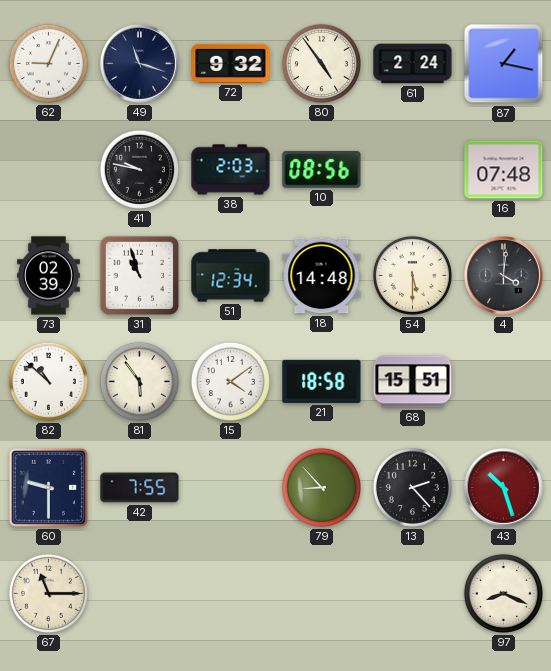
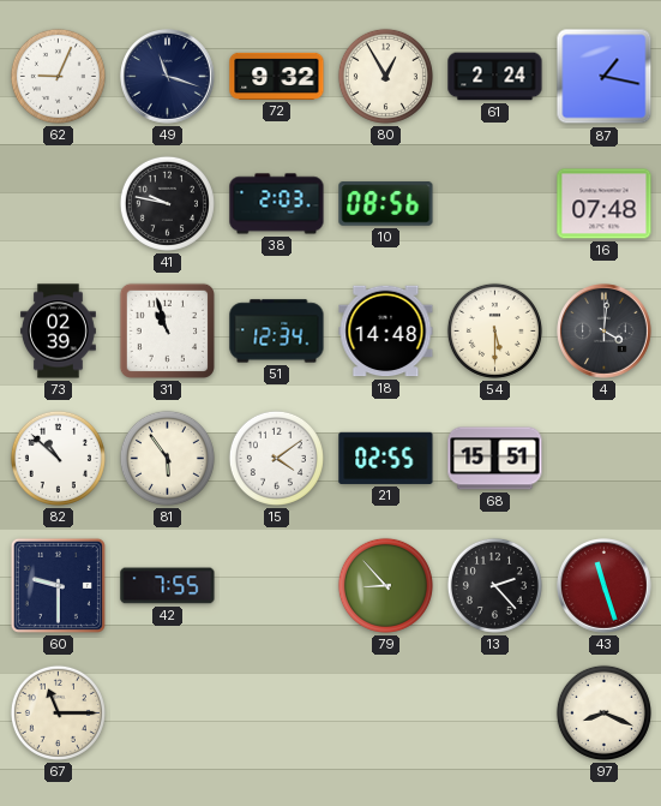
80: 4:54 -> 12:55 (385, 76)
21: 18:58 -> 02:55 (386, 458)
43: 10:27 -> 11:27 (605, 586)
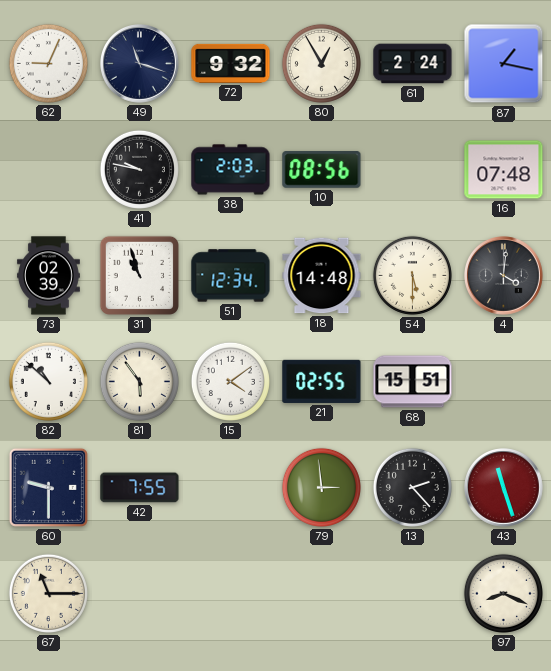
79: 8:53 -> 2:59 (321, 487)
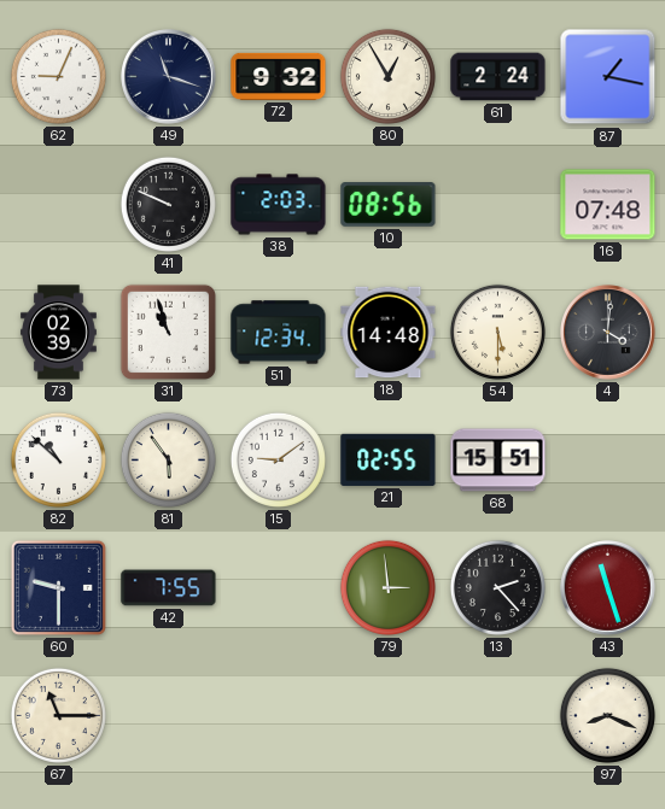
41: 9:47 -> 9:49 (168, 204)
15: 4:09 -> 9:09 (278, 459)
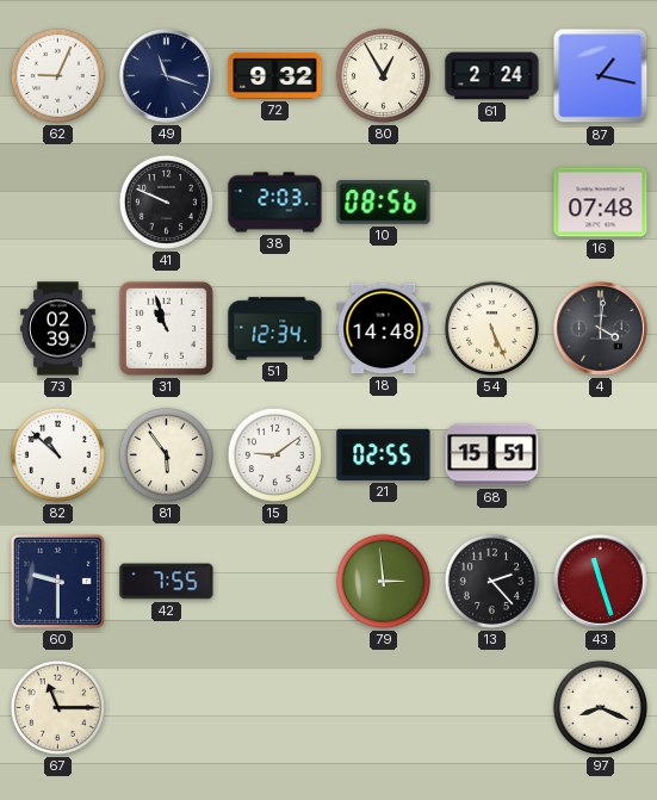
54: 5:30 -> 5:26 (491, 328)
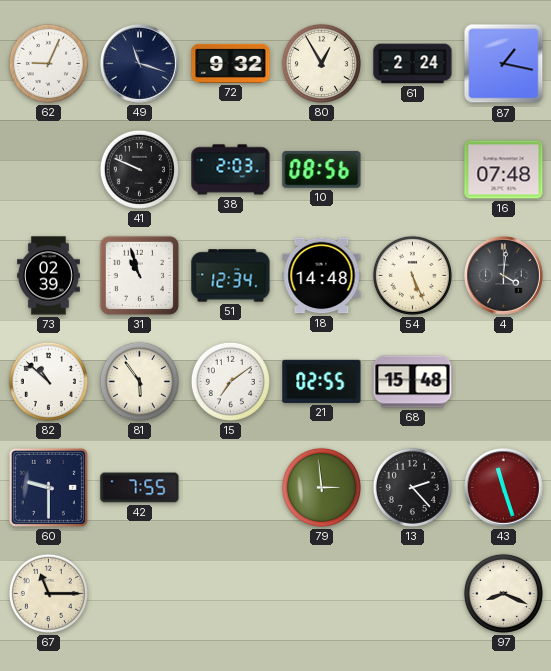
15: 9:09 -> 7:09 (230, 381)
68: 15:51 -> 15:48 (413, 382)
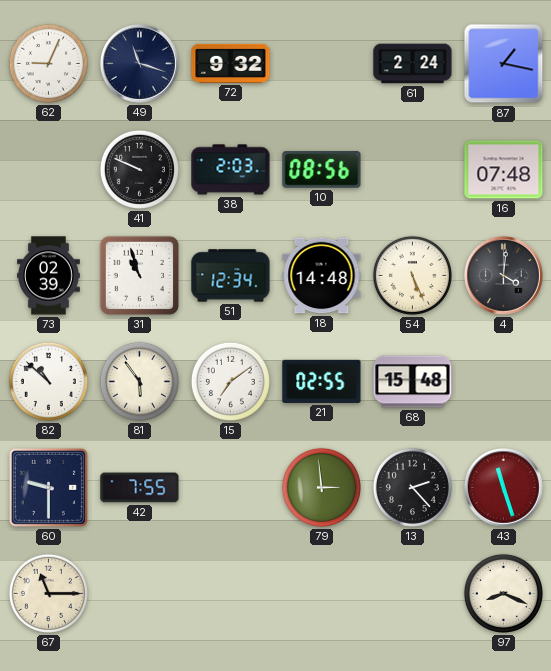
80: 12:55 -> none (321, 63)
